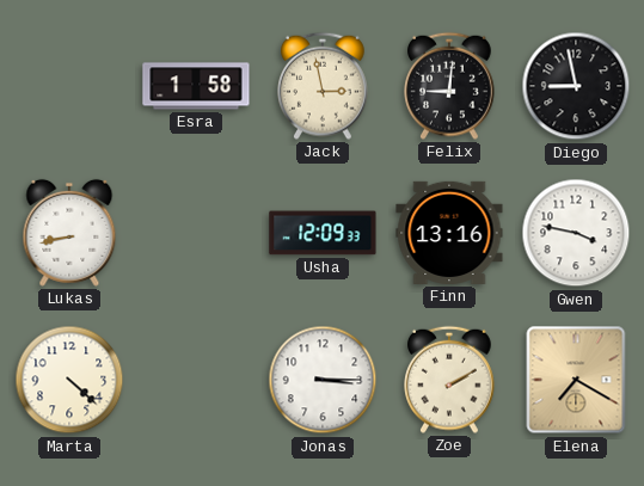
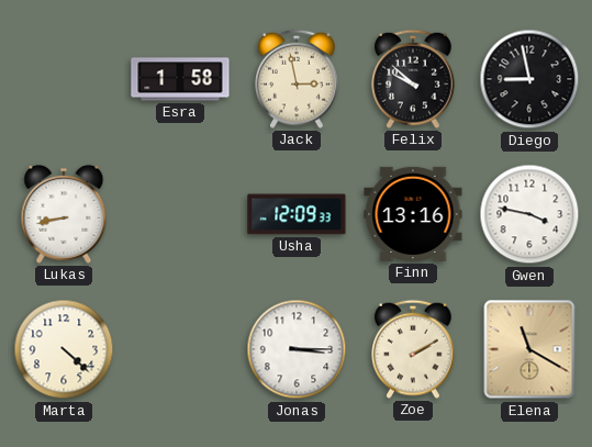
Felix: 9:01 -> 9:52 (414, 79)
Elena: 7:20 -> 11:20 (529, 349)
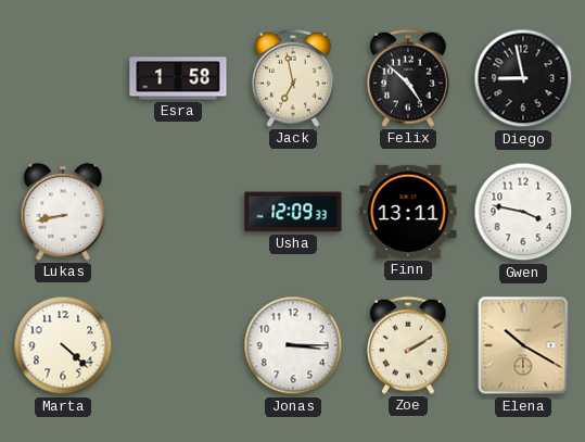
Jack: 2:58 -> 6:58 (294, 78)
Felix: 9:52 -> 4:52 (409, 78)
Finn: 13:16 -> 13:11 (408, 212)
Elena: 11:20 -> 10:20 (523, 345)
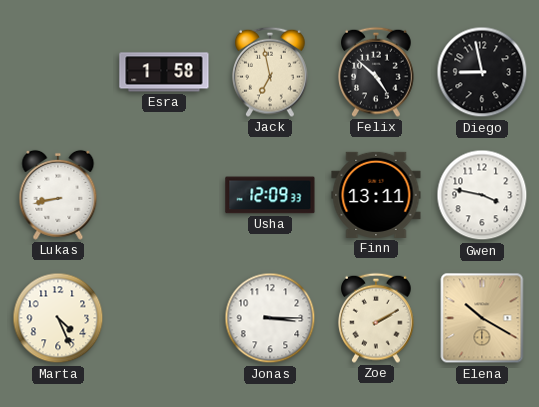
Marta: 4:22 -> 4:26 (58, 318)
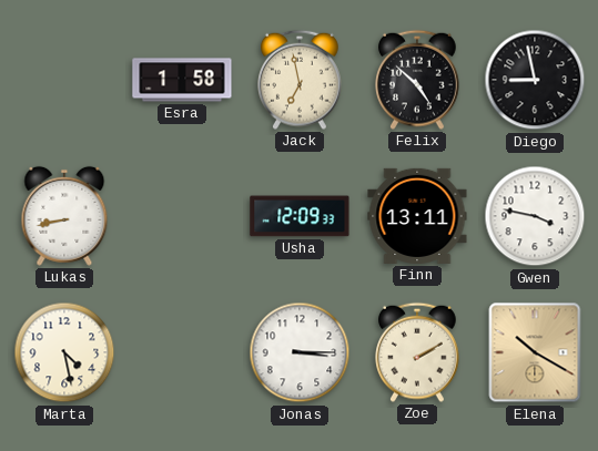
Marta: 4:26 -> 4:28 (64, 352)
